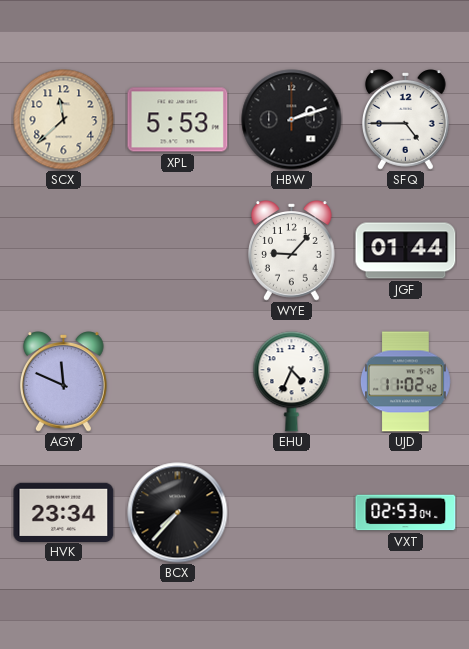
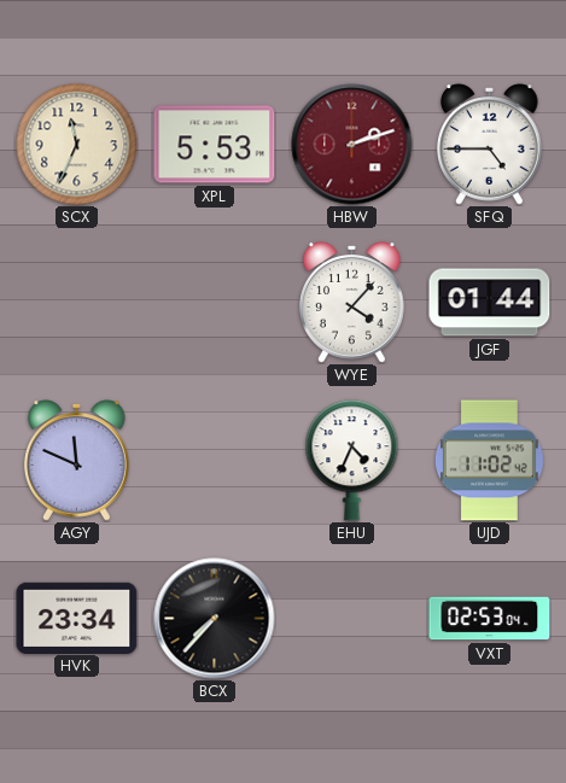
SCX: 11:38 -> 11:34 (77, 145)
HBW dial: black -> burgundy (352, 145)
WYE: 9:07 -> 4:07 (352, 303)
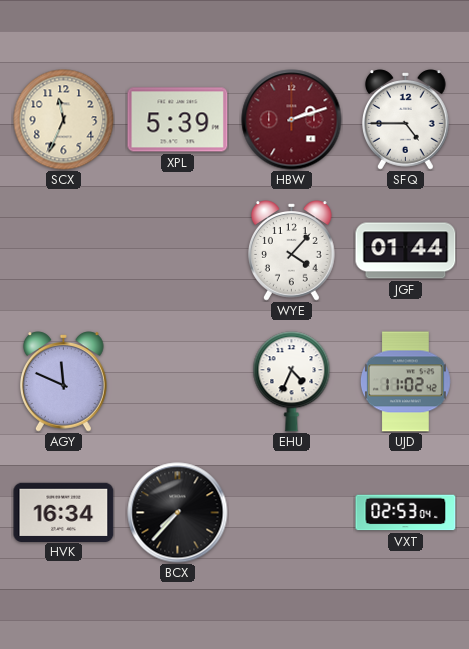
XPL: 5:53 -> 5:39 (178, 120)
HVK: 23:34 -> 16:34 (64, 512)
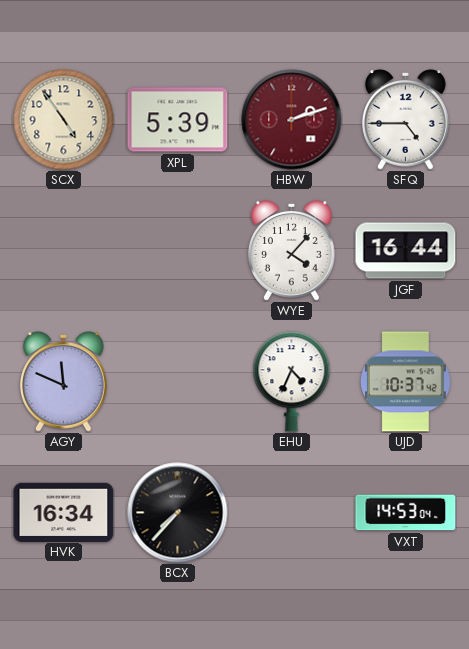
SCX: 11:34 -> 4:54 (64, 120)
JGF: 01:44 -> 16:44 (406, 251)
UJD: 11:02 -> 10:37 (405, 382)
VXT: 02:53 -> 14:53 (406, 513)
